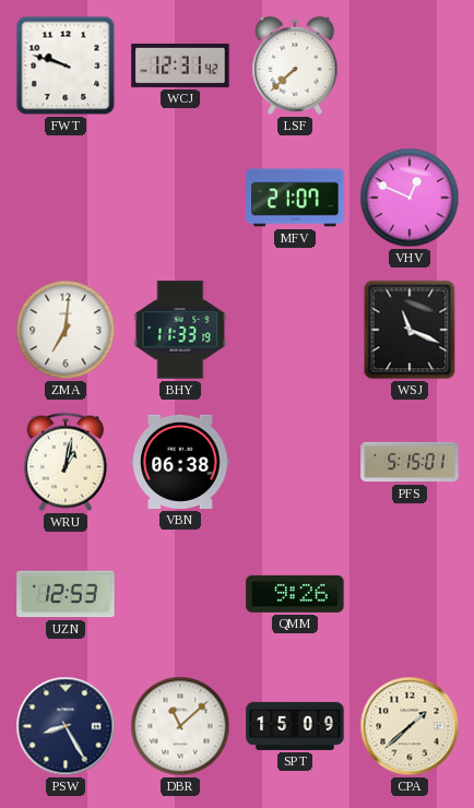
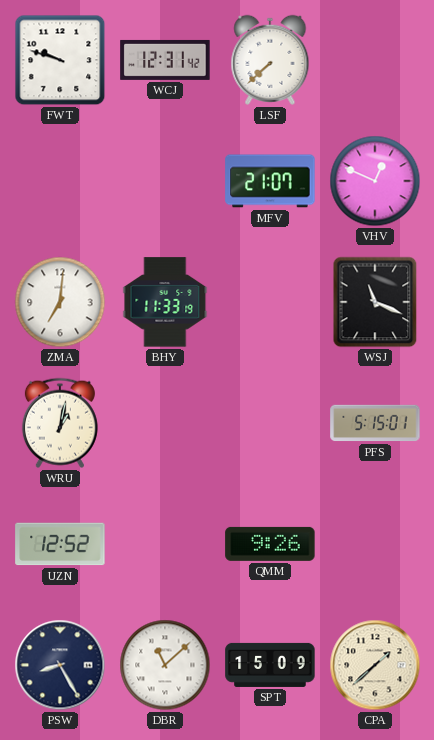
VBN: 06:38 -> none (180, 462)
UZN: 12:53 -> 12:52 (60, 544)
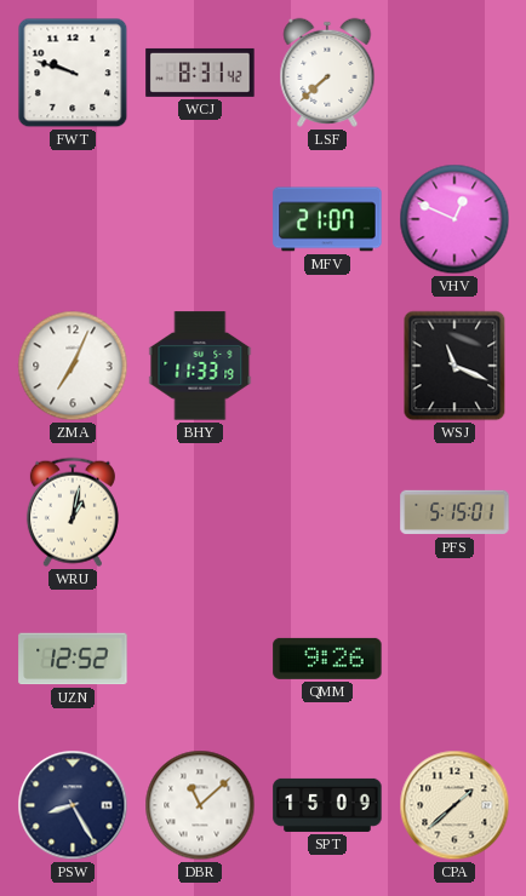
WCJ: 12:31 -> 8:31 (200, 73)
ZMA: 7:01 -> 7:04 (73, 366)
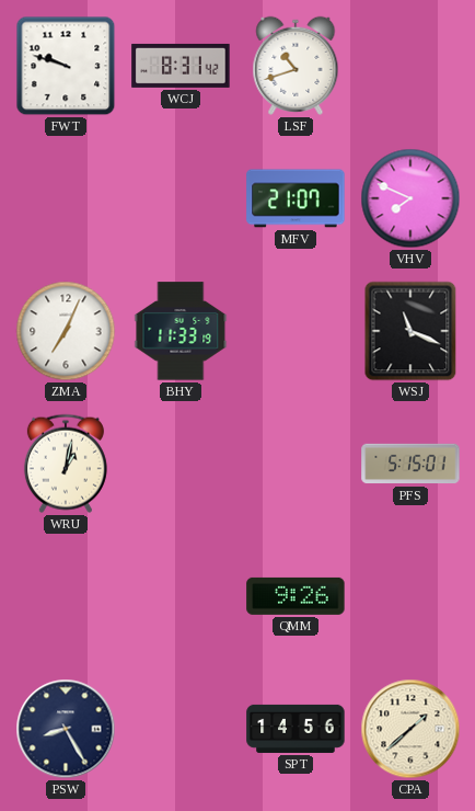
LSF: 7:38 -> 10:42 (296, 66)
VHV: 12:49 -> 7:49 (410, 198)
UZN: 12:52 -> none (73, 659)
DBR: 11:08 -> none (200, 805)
SPT: 15:09 -> 14:56 (296, 729)
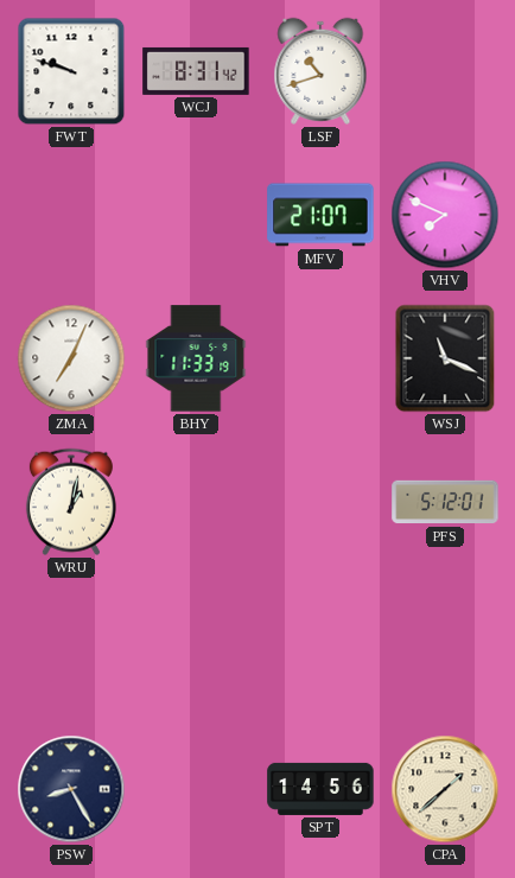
PFS: 5:15 -> 5:12 (445, 502)
QMM: 9:26 -> none (296, 596)
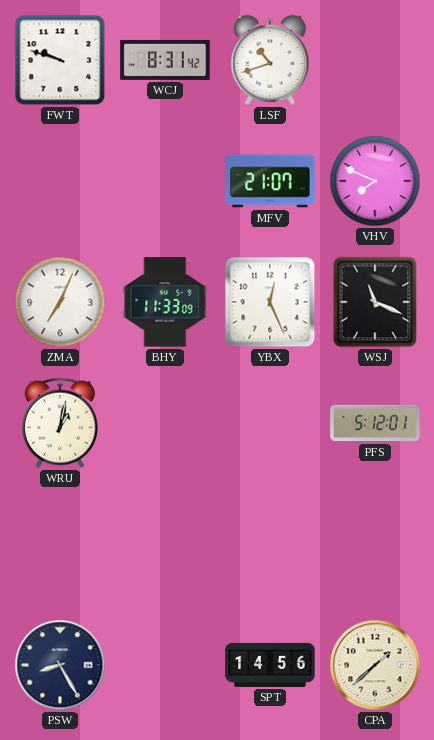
BHY: 11:33:19 -> 11:33:09 (165, 302)
YBX: none -> 12:26 (270, 302)
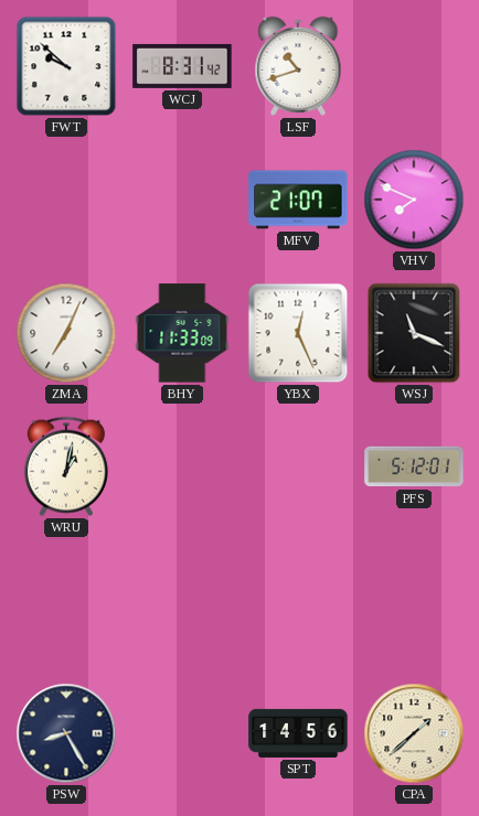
FWT: 9:48 -> 9:52 (66, 66)
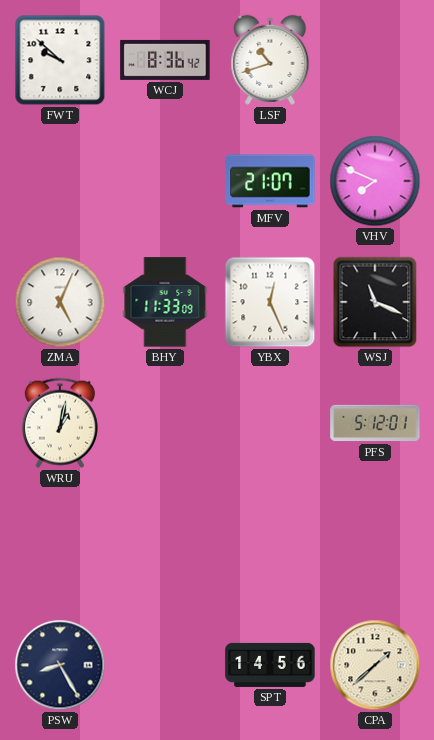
WCJ: 8:31 -> 8:36 (165, 60)
ZMA: 7:04 -> 5:04 (60, 302)
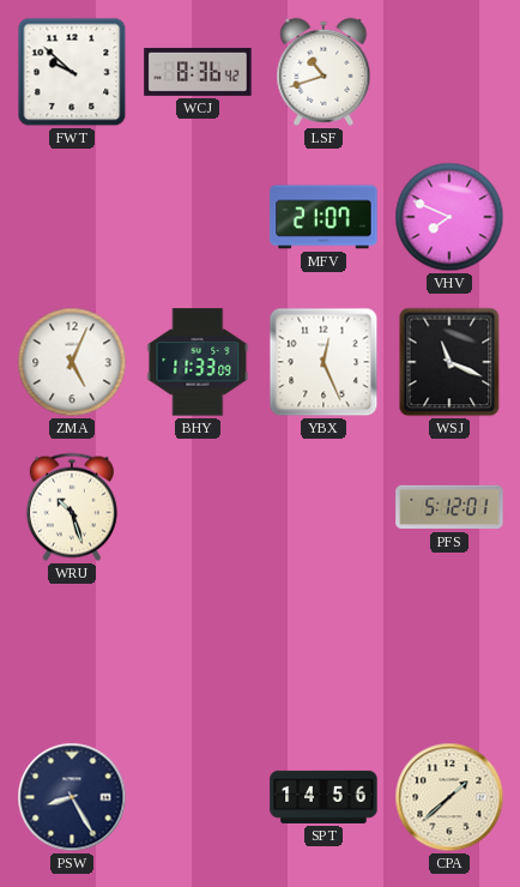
WRU: 1:02 -> 10:27 (72, 507)
